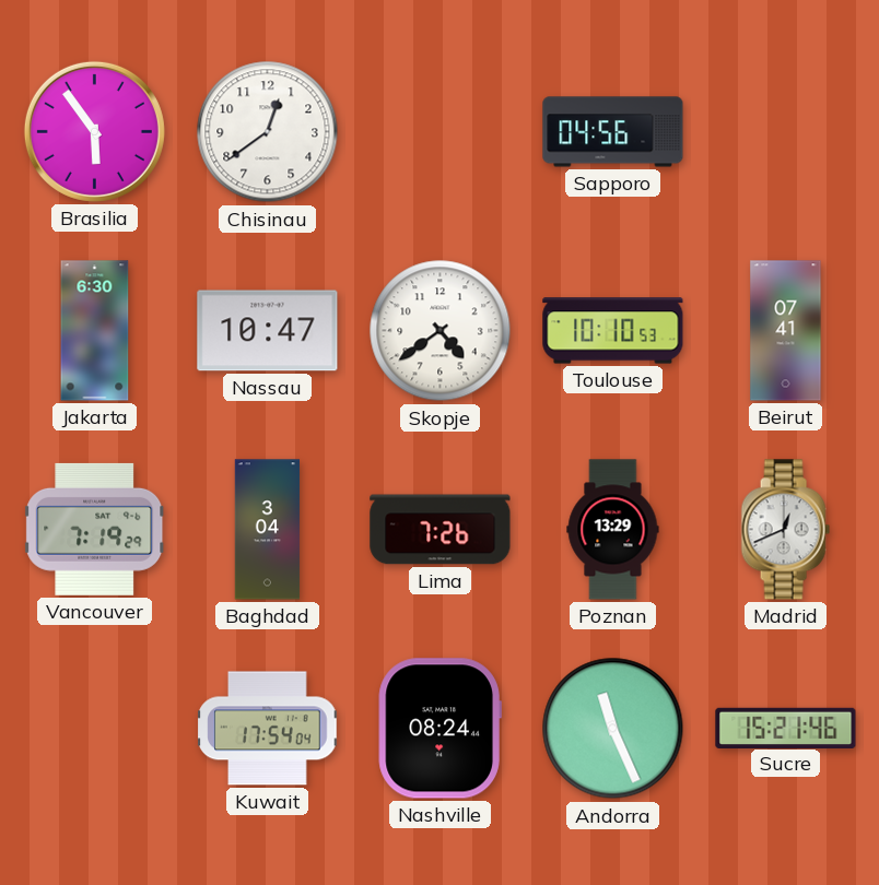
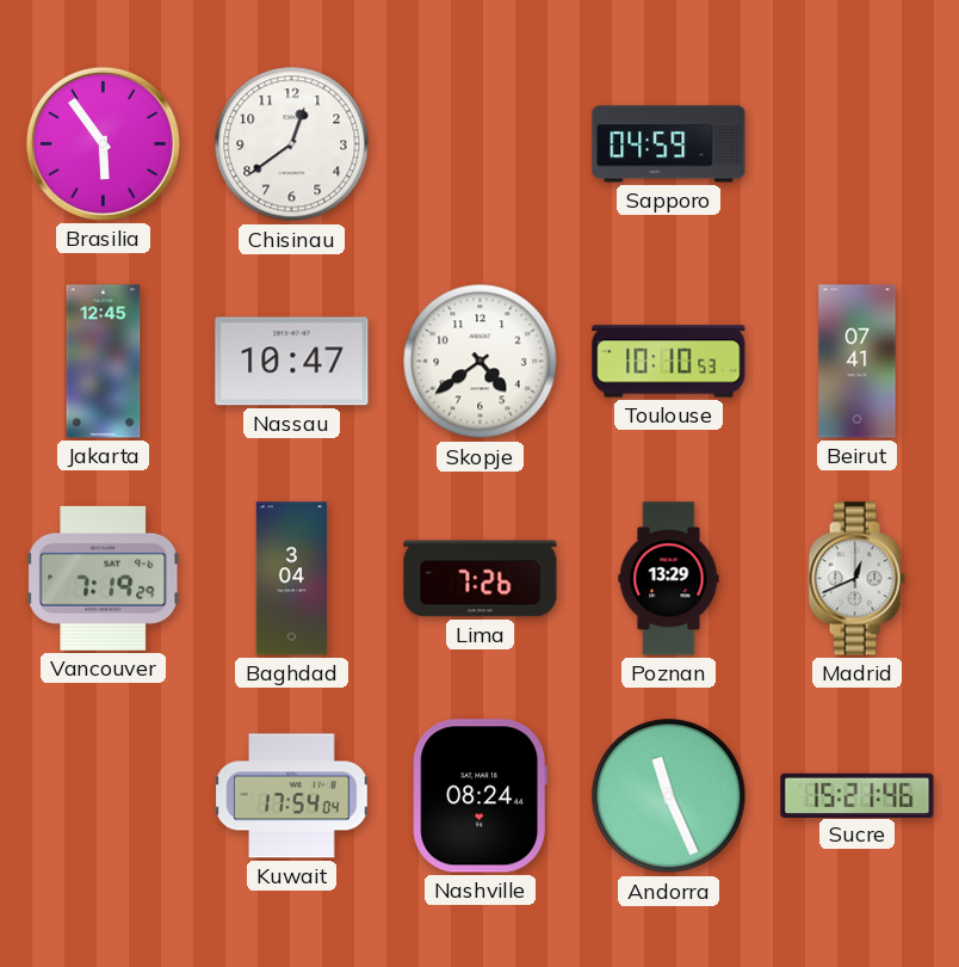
Sapporo: 04:56 -> 04:59 (669, 144)
Jakarta: 6:30 -> 12:45 (104, 362)
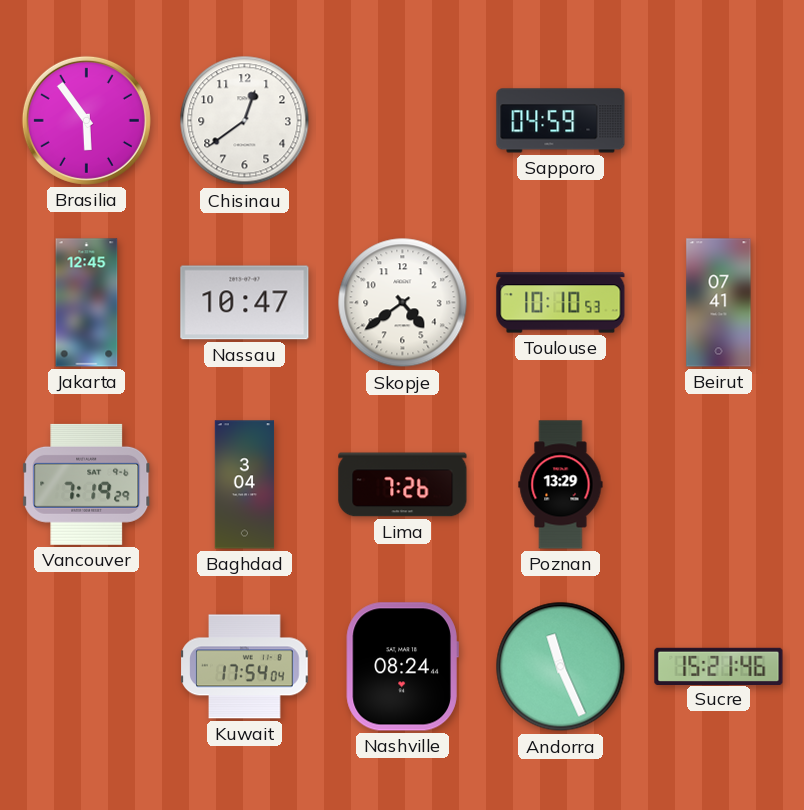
Madrid: 12:41 -> none (856, 579)
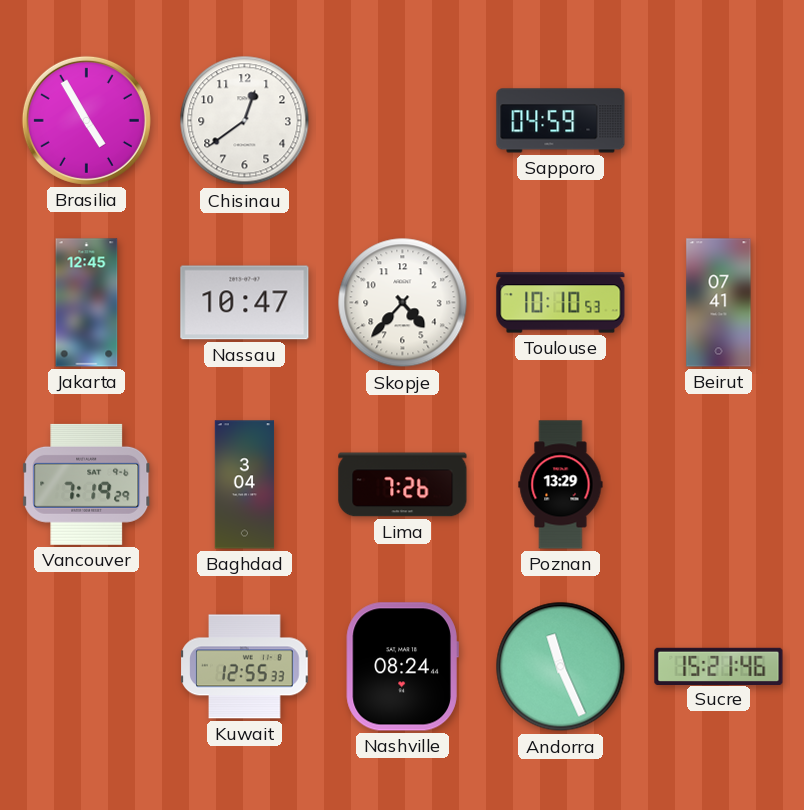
Brasilia: 5:54 -> 4:55 (86, 120)
Skopje: 4:39 -> 4:37 (403, 303)
Kuwait: 17:54 -> 12:55 (245, 667)
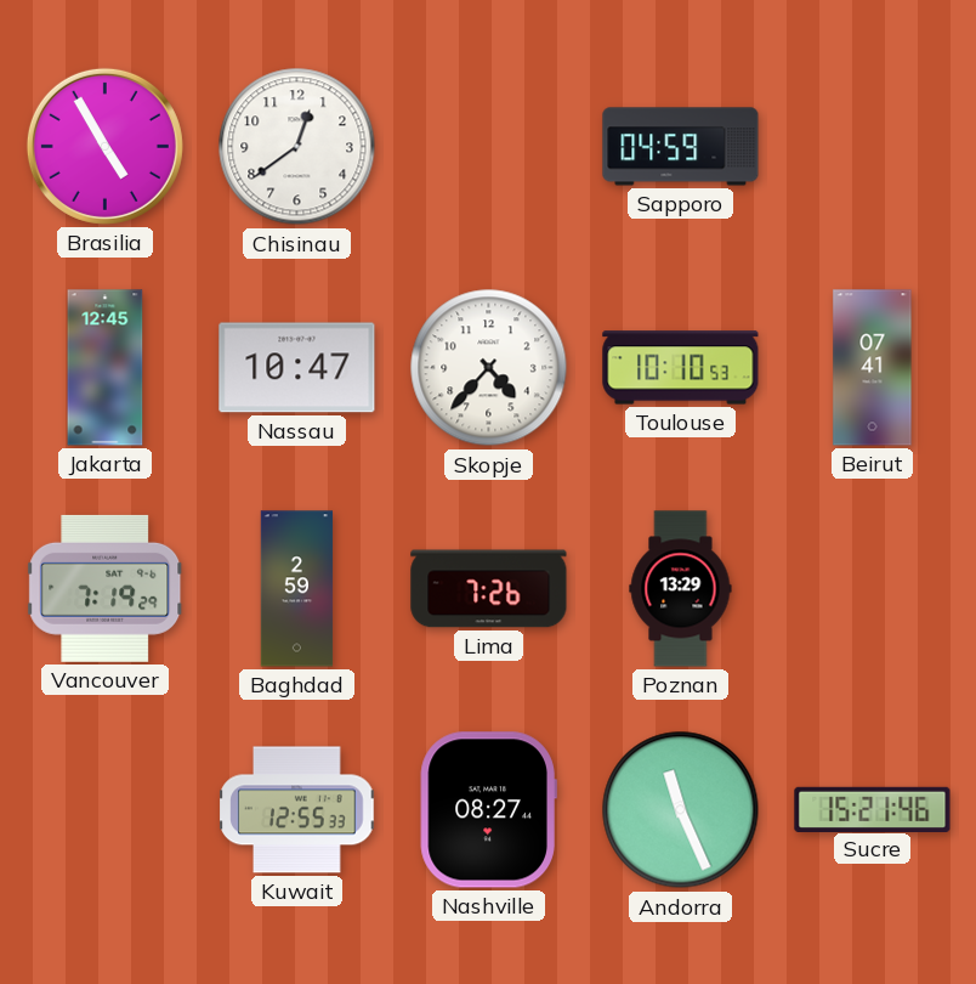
Baghdad: 3:04 -> 2:59 (297, 589)
Nashville: 08:24 -> 08:27 (488, 810)
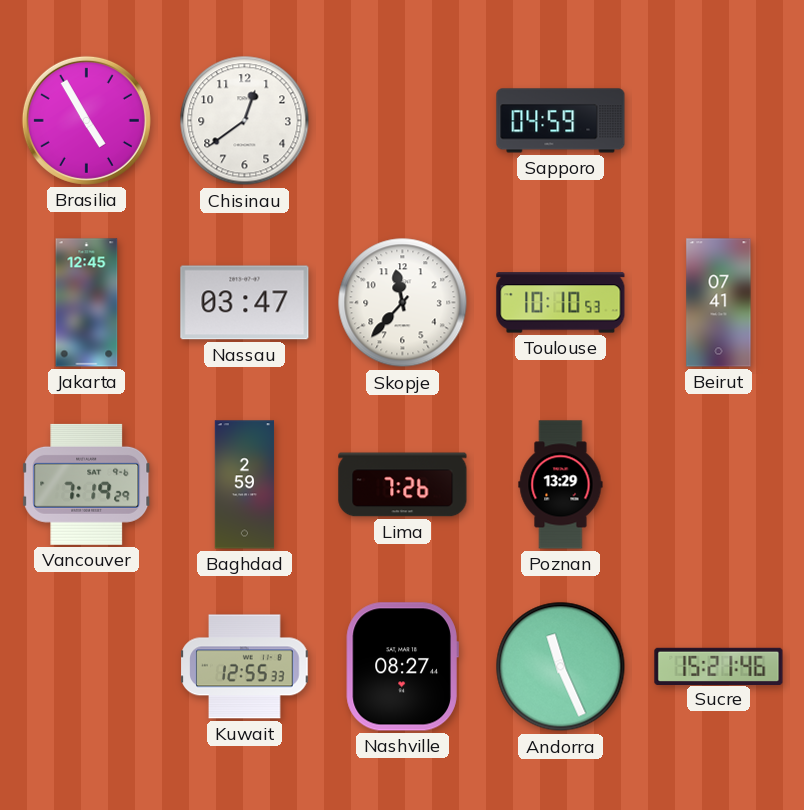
Nassau: 10:47 -> 03:47 (245, 303)
Skopje: 4:37 -> 11:37 (403, 303)
